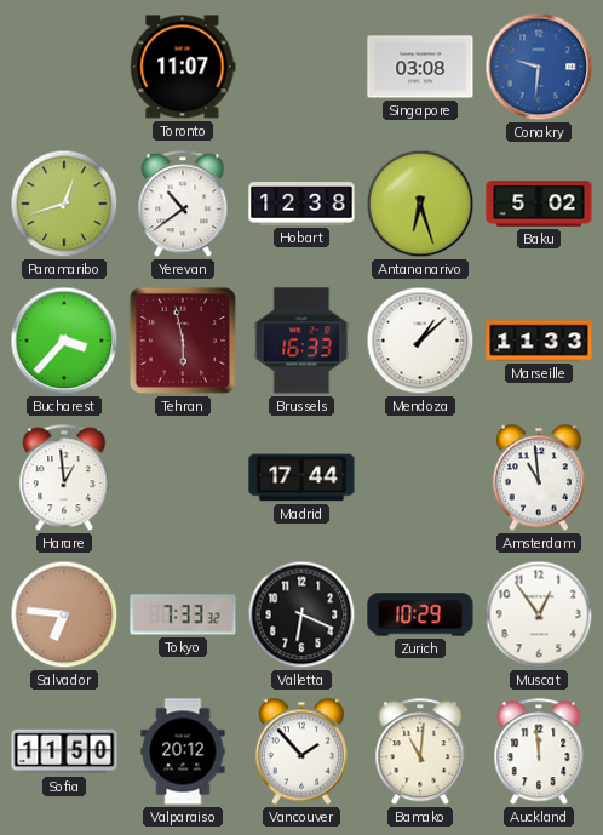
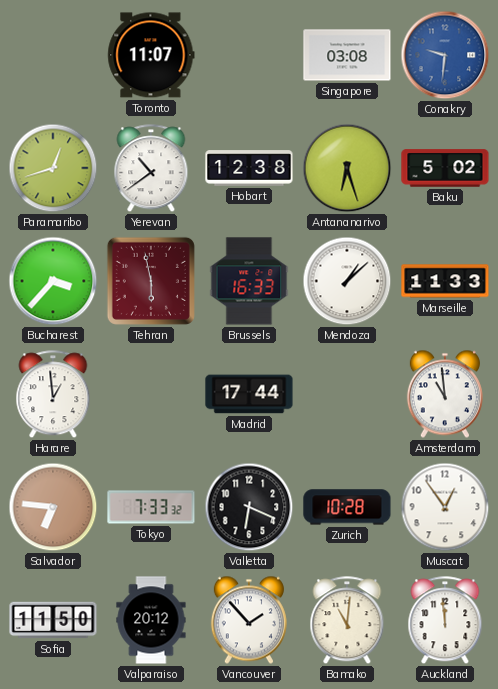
Zurich: 10:29 -> 10:28 (347, 507)
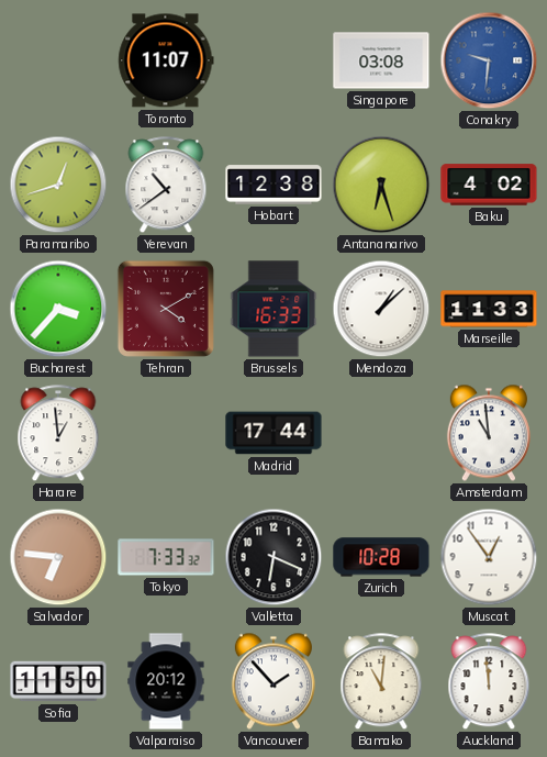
Baku: 5:02 -> 4:02 (489, 185)
Tehran: 5:58 -> 4:10 (166, 309)
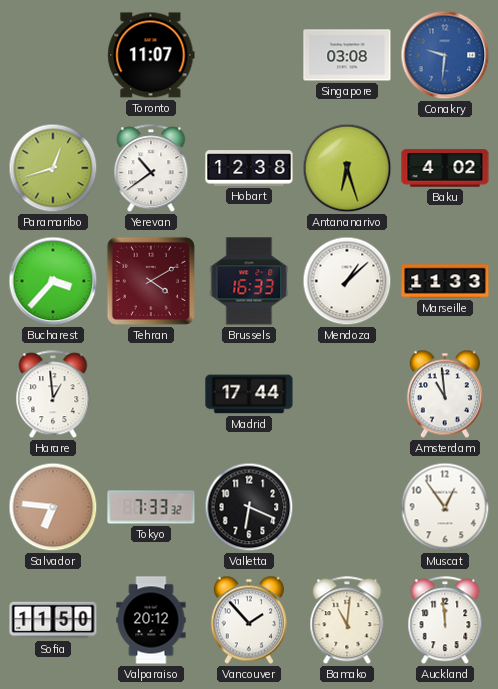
Zurich: 10:28 -> none (381, 557)
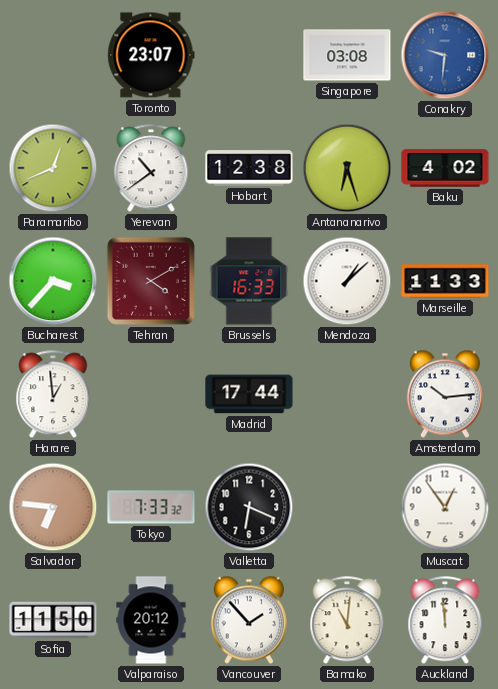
Toronto: 11:07 -> 23:07 (151, 55)
Paramaribo: 12:42 -> 12:41 (53, 168)
Amsterdam: 10:59 -> 10:14 (445, 394)
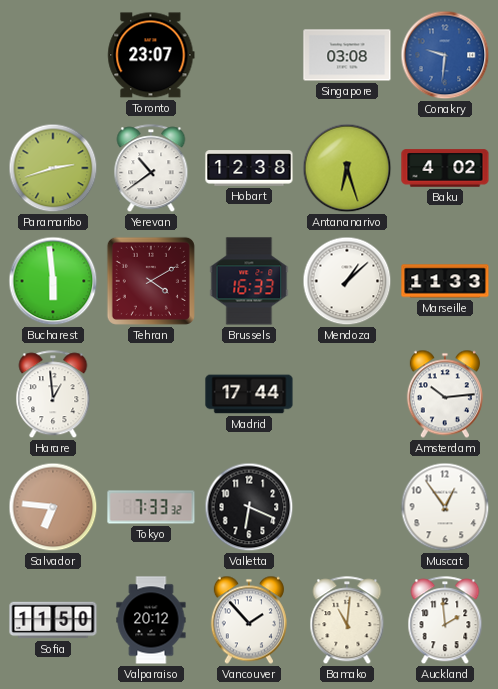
Paramaribo: 12:41 -> 2:42 (53, 168)
Bucharest: 3:37 -> 5:59 (53, 281)
Auckland: 11:59 -> 1:59 (445, 621)
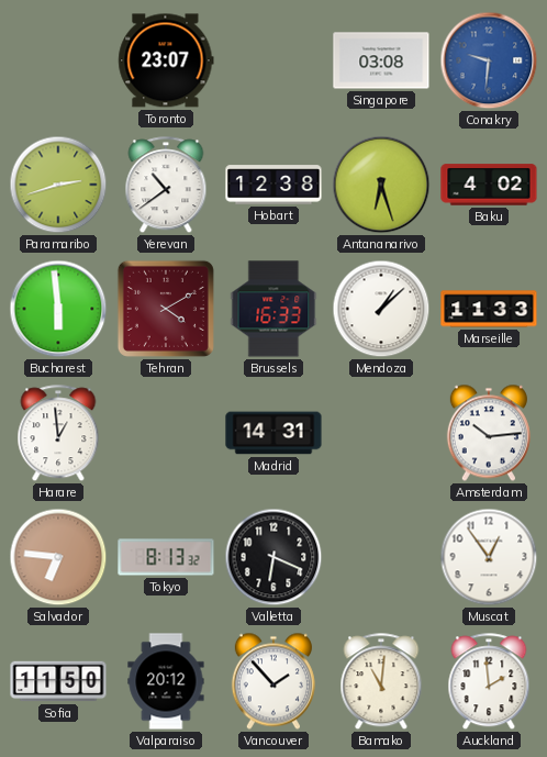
Madrid: 17:44 -> 14:31 (273, 433)
Tokyo: 7:33 -> 8:13 (166, 557)
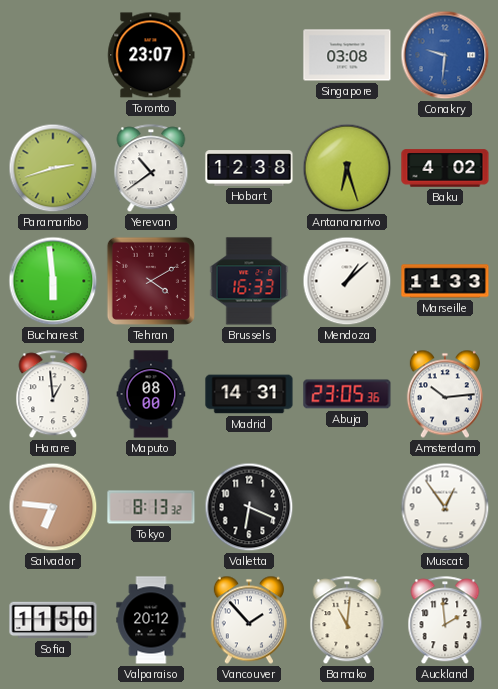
Maputo: none -> 08:00 (151, 394)
Abuja: none -> 23:05 (347, 394)
